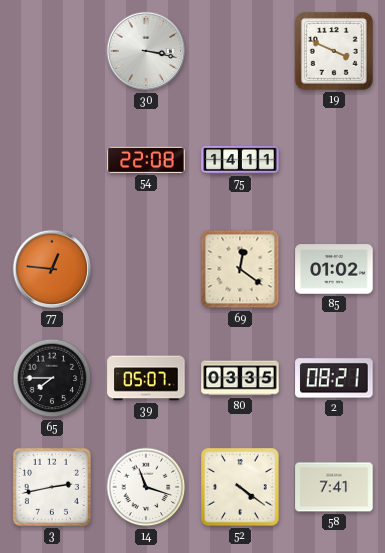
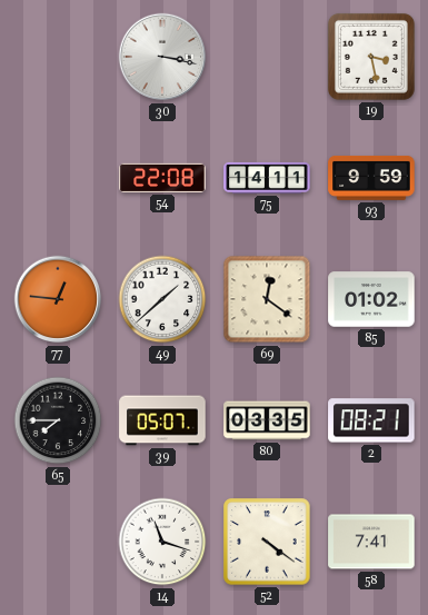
19: 3:49 -> 3:28 (371, 57)
93: none -> 9:59 (371, 178)
49: none -> 1:38 (162, 299)
3: 2:43 -> none (52, 487)
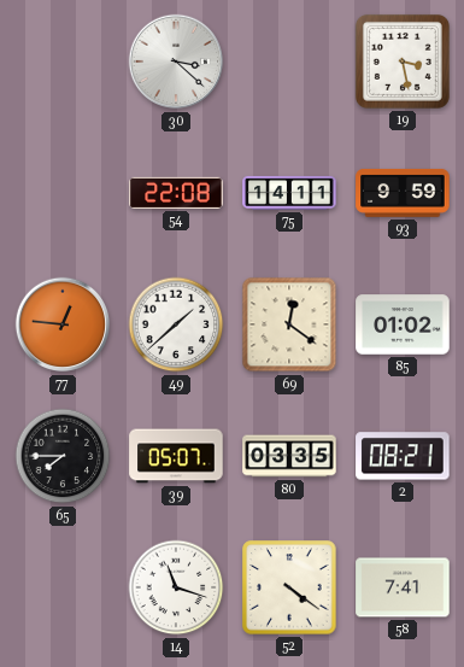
30: 3:17 -> 3:22 (176, 62)
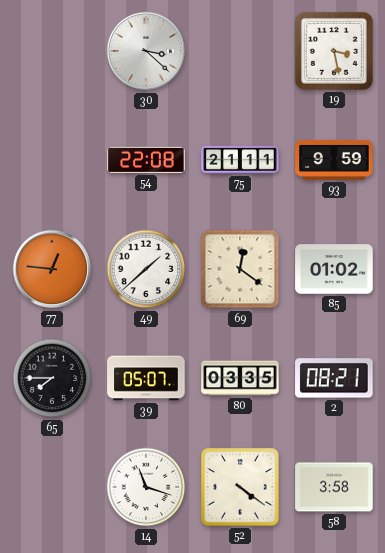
75: 14:11 -> 21:11 (240, 160)
58: 7:41 -> 3:58 (334, 487)
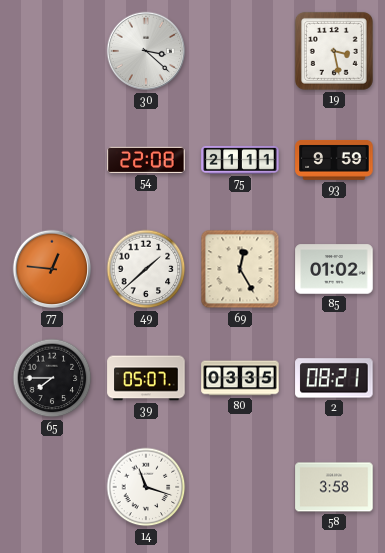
69: 12:21 -> 12:25 (240, 269)
52: 4:21 -> none (240, 487)
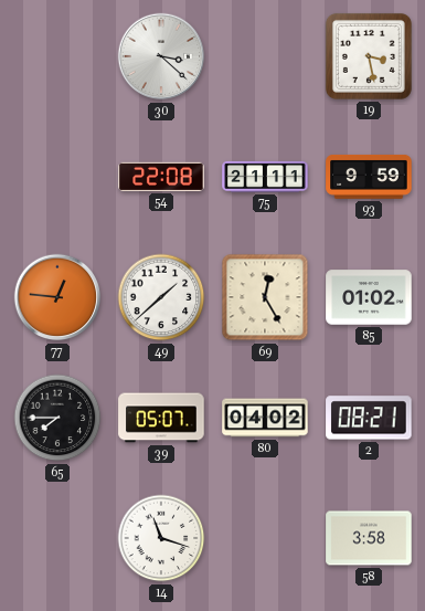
80: 03:35 -> 04:02 (265, 418)
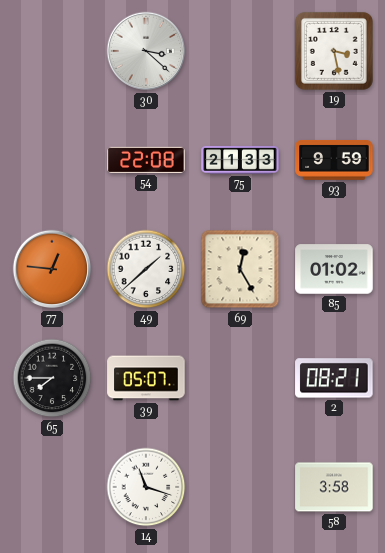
75: 21:11 -> 21:33 (240, 160)
80: 04:02 -> none (265, 418)
